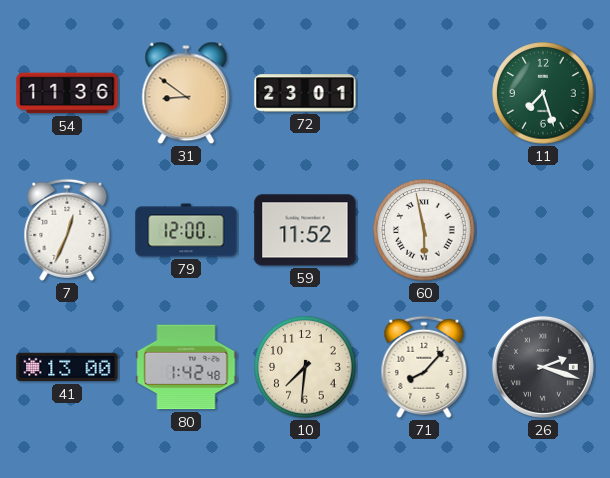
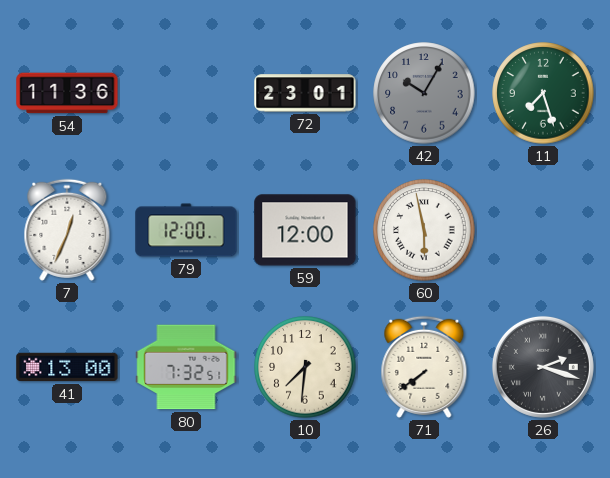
31: 8:51 -> none (186, 93)
42: none -> 10:05 (424, 93)
59: 11:52 -> 12:00 (305, 230)
80: 1:42 -> 7:32 (186, 367)
71: 8:07 -> 7:39 (424, 367)
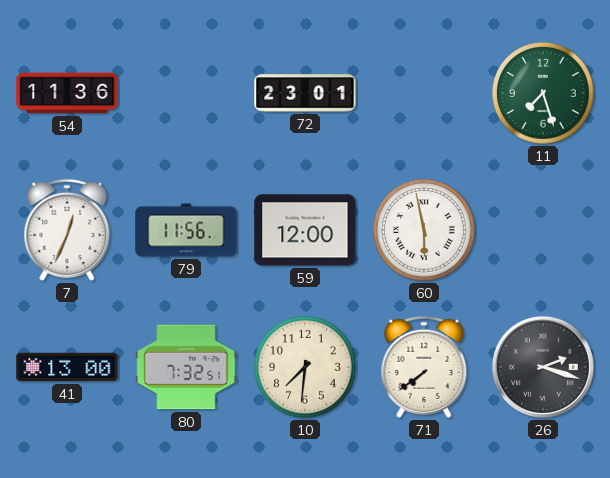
42: 10:05 -> none (424, 93)
79: 12:00 -> 11:56 (186, 230)
